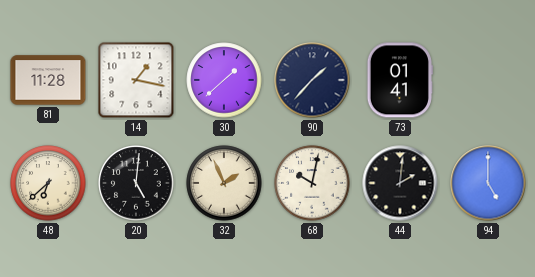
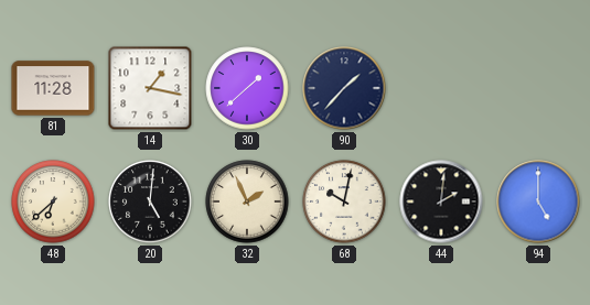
73: 01:41 -> none (399, 80)
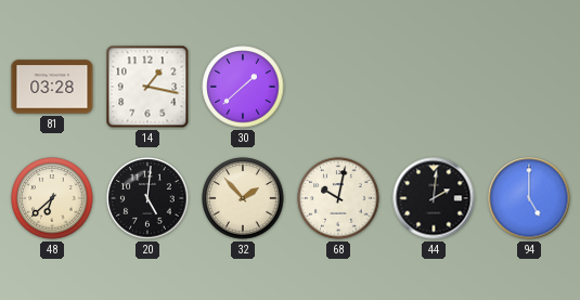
81: 11:28 -> 03:28 (52, 87)
90: 1:37 -> none (344, 88)
32: 1:56 -> 1:53 (243, 198)
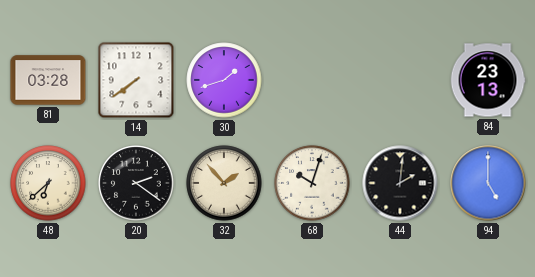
14: 1:17 -> 7:39 (136, 80)
30: 1:38 -> 1:42 (224, 80)
84: none -> 23:13 (488, 80)
20: 5:01 -> 2:21 (136, 183)
68: 10:02 -> 10:03 (312, 183)
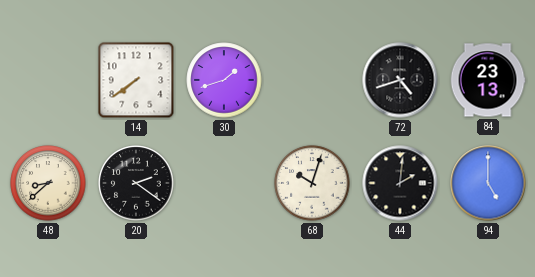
81: 03:28 -> none (48, 80)
72: none -> 4:42 (400, 80)
48: 6:38 -> 8:38 (48, 183)
32: 1:53 -> none (224, 183)
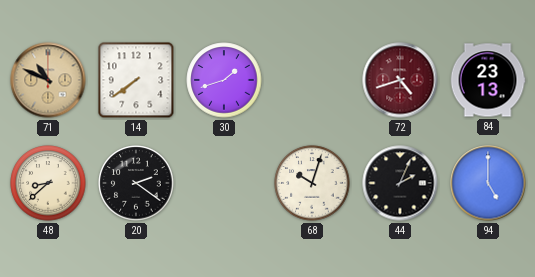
71: none -> 10:49 (48, 80)
72 dial: black -> burgundy (400, 80)
44: 2:01 -> 2:04 (400, 183)
